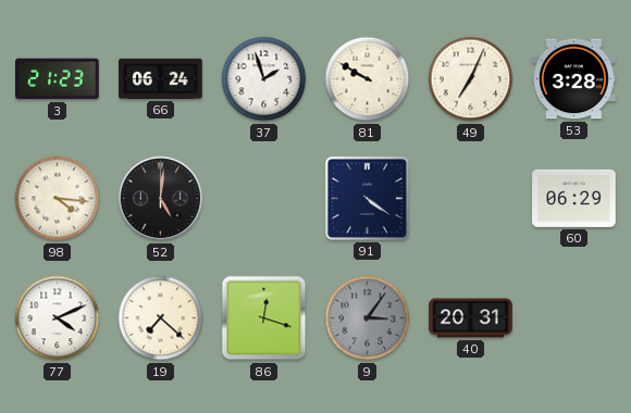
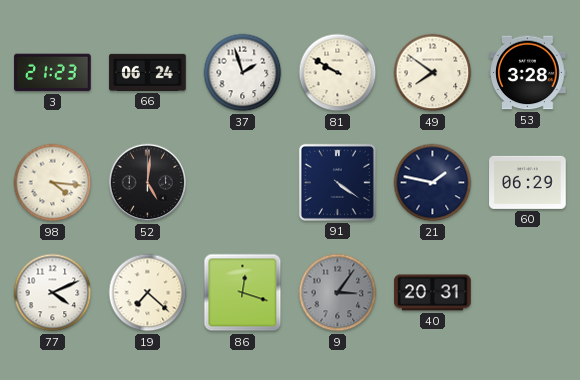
49: 7:04 -> 7:51 (433, 73)
21: none -> 1:47 (433, 183)
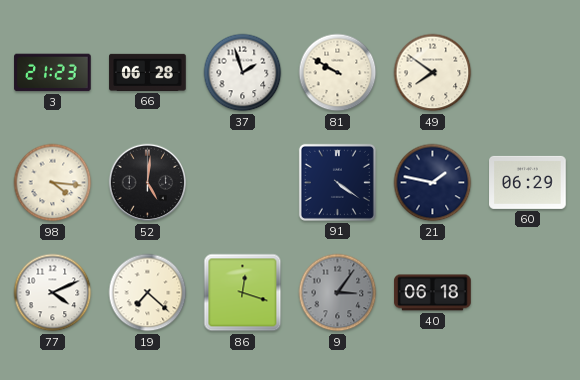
66: 06:24 -> 06:28 (148, 72)
53: 3:28 -> none (528, 73)
40: 20:31 -> 06:18 (433, 293)
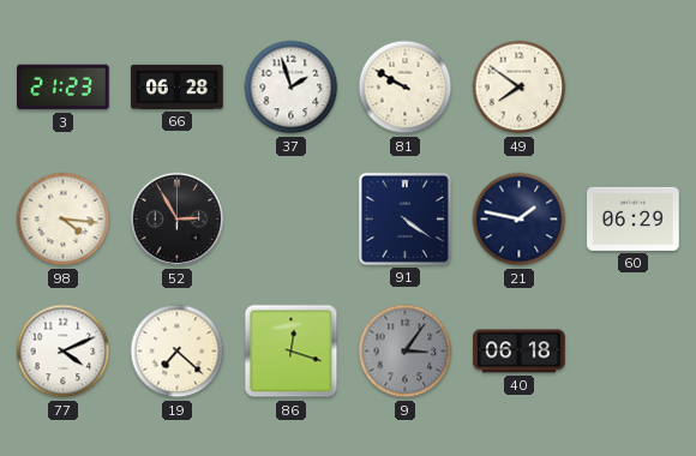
52: 5:01 -> 2:55 (178, 220)
